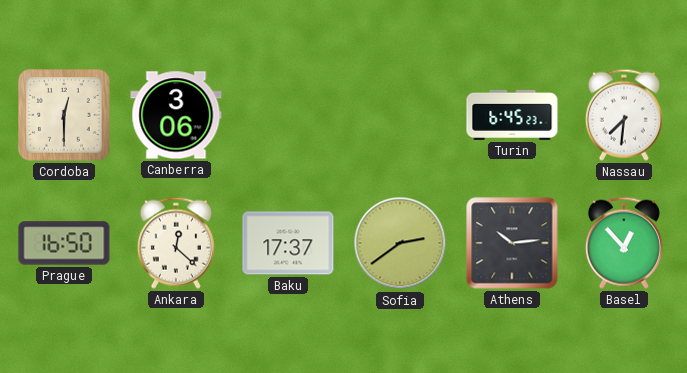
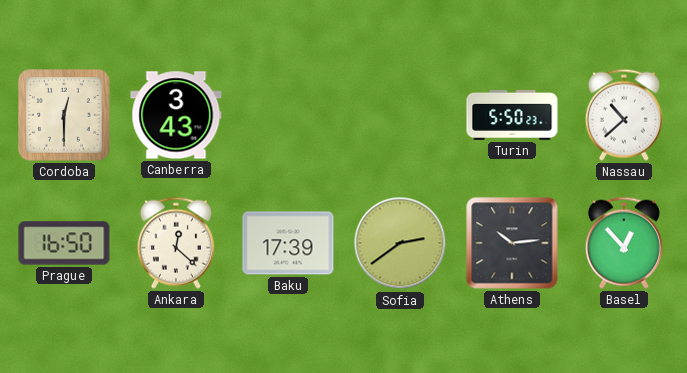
Canberra: 3:06 -> 3:43 (176, 115)
Turin: 6:45 -> 5:50 (512, 115)
Nassau: 7:31 -> 10:38 (624, 115)
Baku: 17:37 -> 17:39 (288, 243)
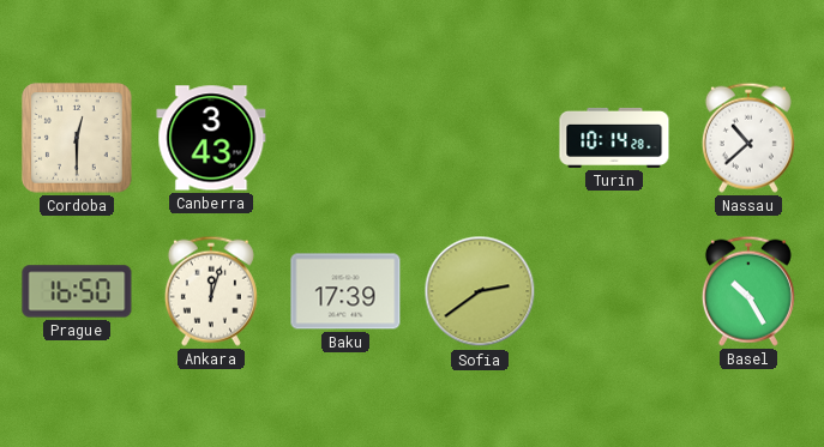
Turin: 5:50 -> 10:14 (614, 138)
Ankara: 12:22 -> 12:03 (211, 291)
Athens: 10:14 -> none (512, 243)
Basel: 12:53 -> 10:25 (748, 291)
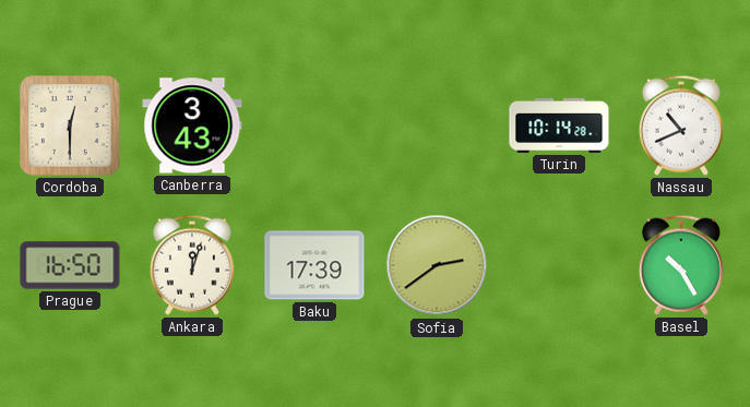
Nassau: 10:38 -> 10:41 (681, 125)
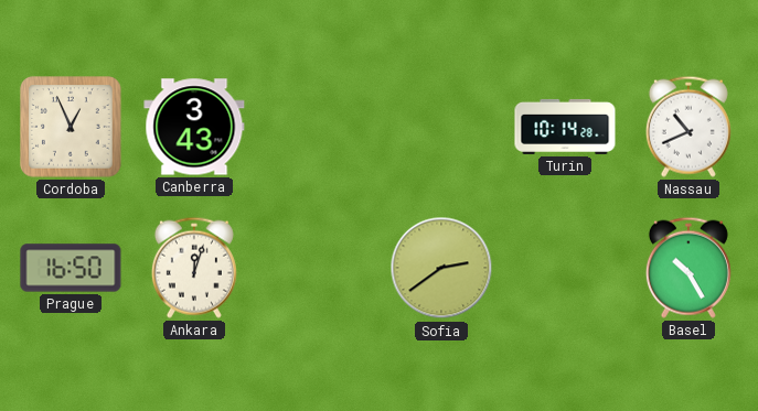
Cordoba: 12:30 -> 12:56 (71, 127)
Baku: 17:39 -> none (314, 265)
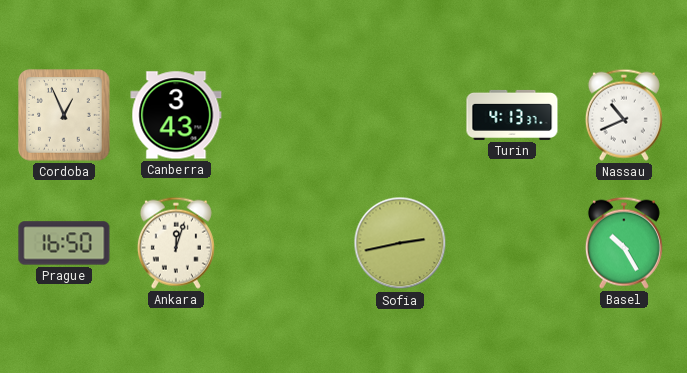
Turin: 10:14 -> 4:13 (512, 115)
Sofia: 2:39 -> 2:43 (400, 243)
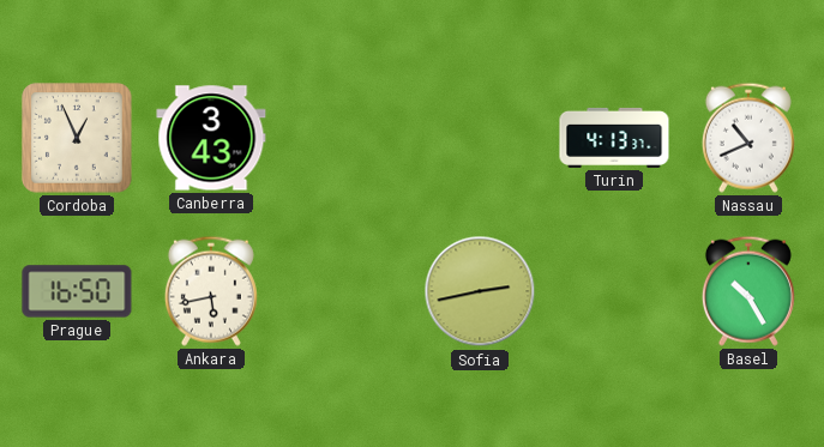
Ankara: 12:03 -> 5:43 (211, 291)
